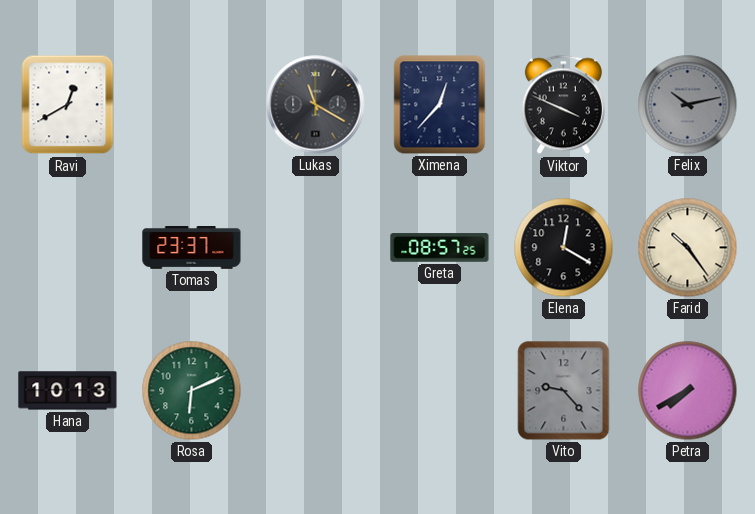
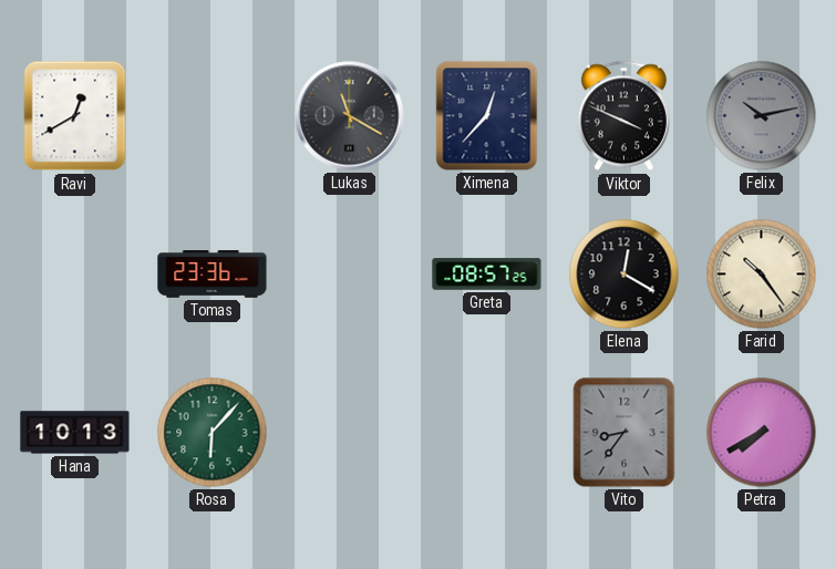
Tomas: 23:37 -> 23:36 (213, 275)
Rosa: 6:11 -> 6:07 (213, 433)
Vito: 9:23 -> 8:36 (625, 433)
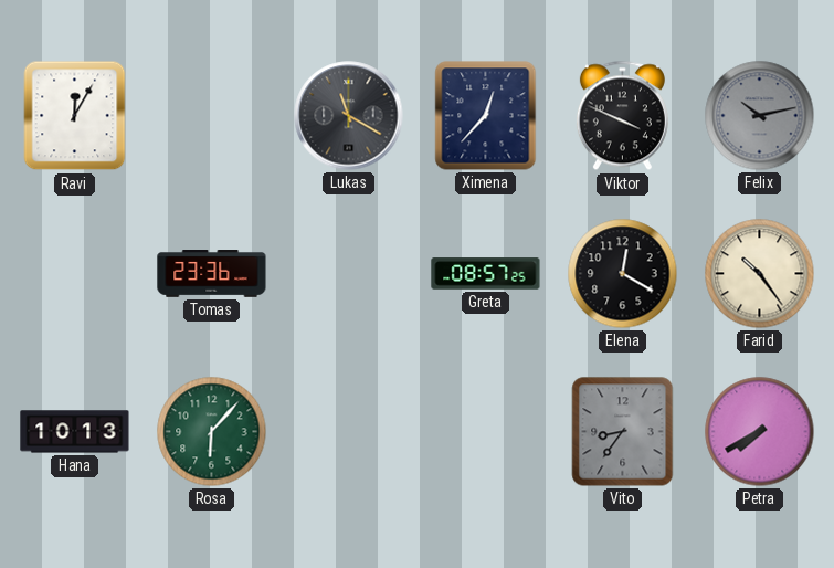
Ravi: 12:40 -> 12:05 (75, 116)
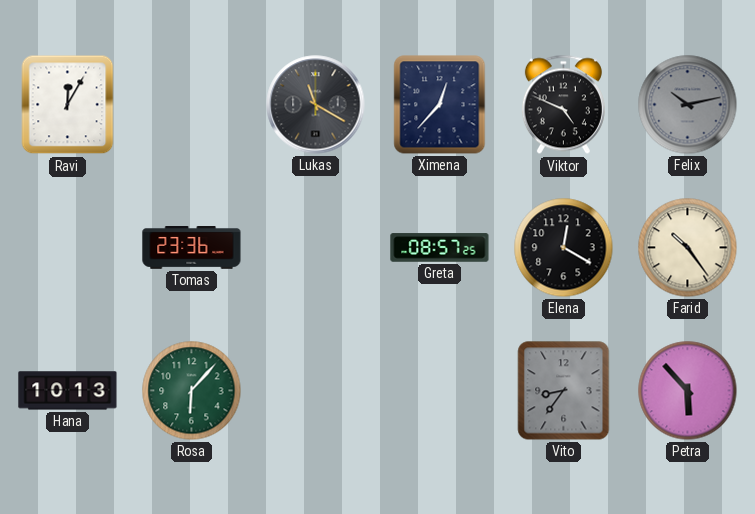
Viktor: 3:49 -> 4:49 (563, 105)
Petra: 7:40 -> 5:53 (688, 391)
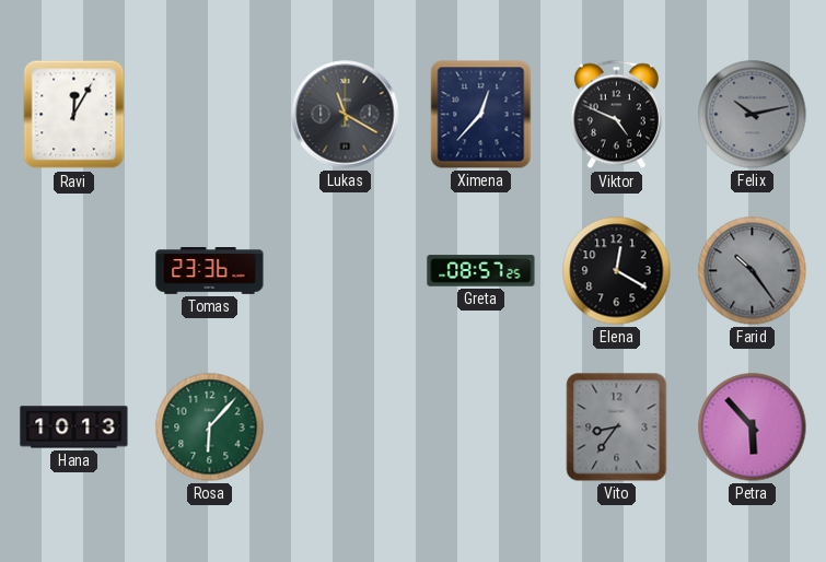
Farid dial: cream -> grey (753, 271)
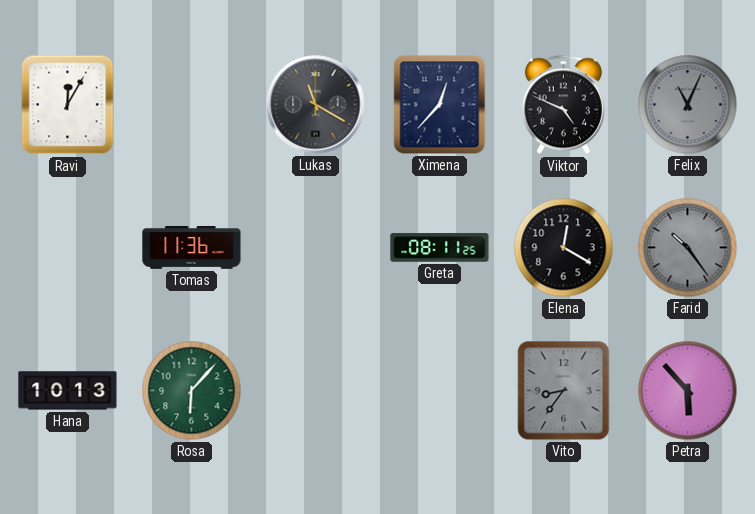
Felix: 10:13 -> 11:04 (688, 105)
Tomas: 23:36 -> 11:36 (192, 248)
Greta: 08:57 -> 08:11 (440, 248)
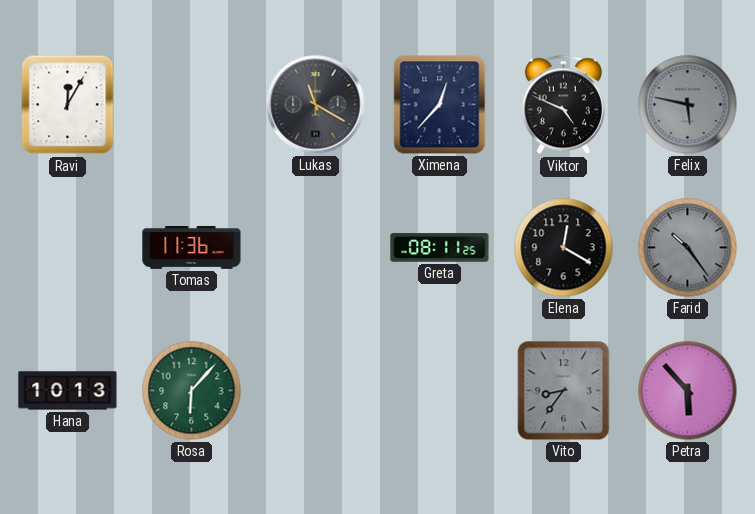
Felix: 11:04 -> 5:47 (688, 105)
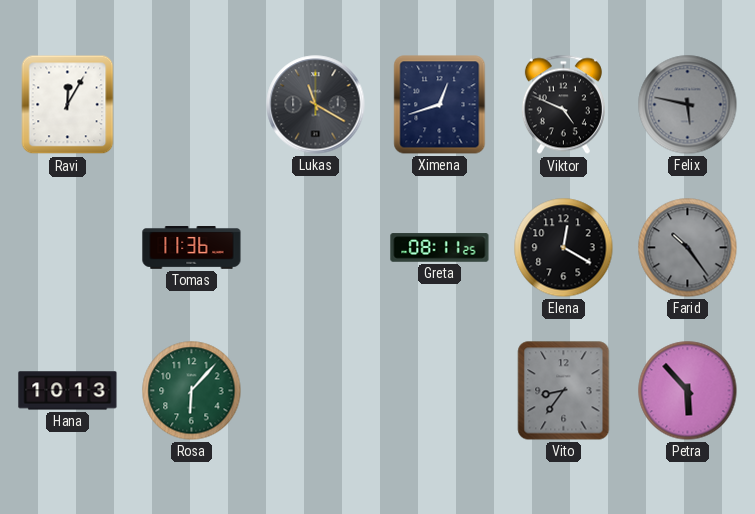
Ximena: 12:37 -> 12:42 (440, 105)
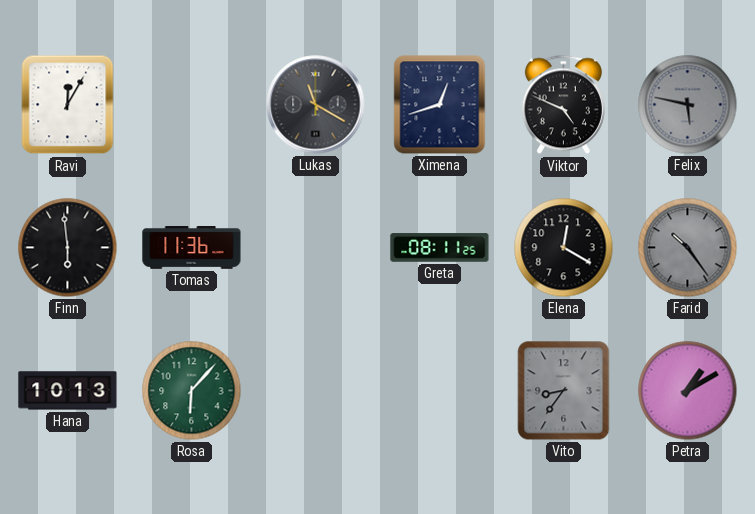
Finn: none -> 5:59 (68, 248)
Petra: 5:53 -> 1:10 (688, 391)
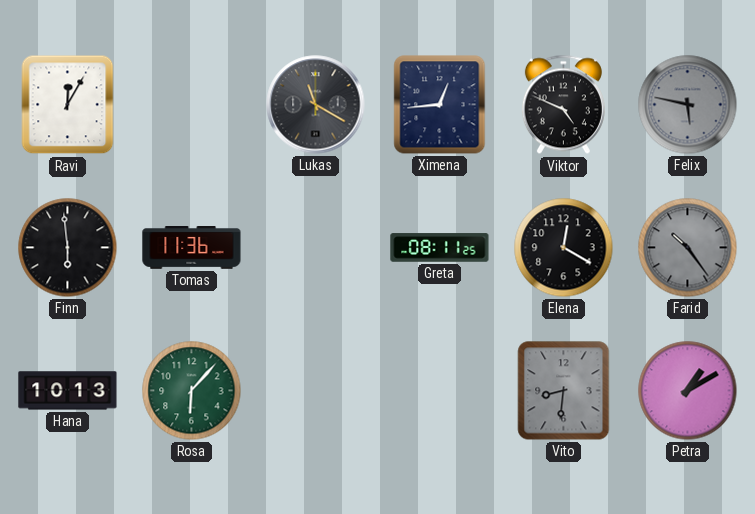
Ximena: 12:42 -> 12:44 (440, 105)
Vito: 8:36 -> 8:31 (564, 391)
